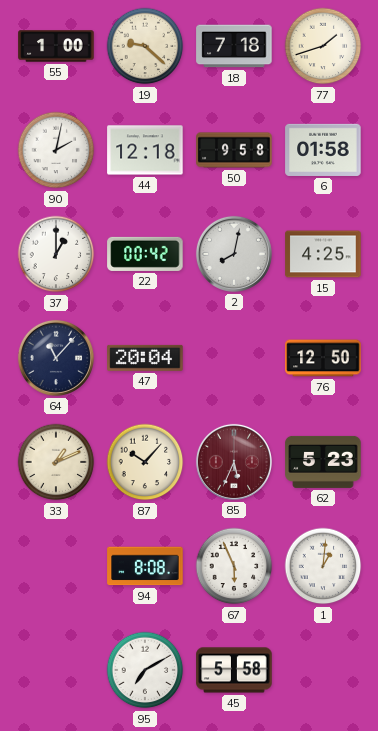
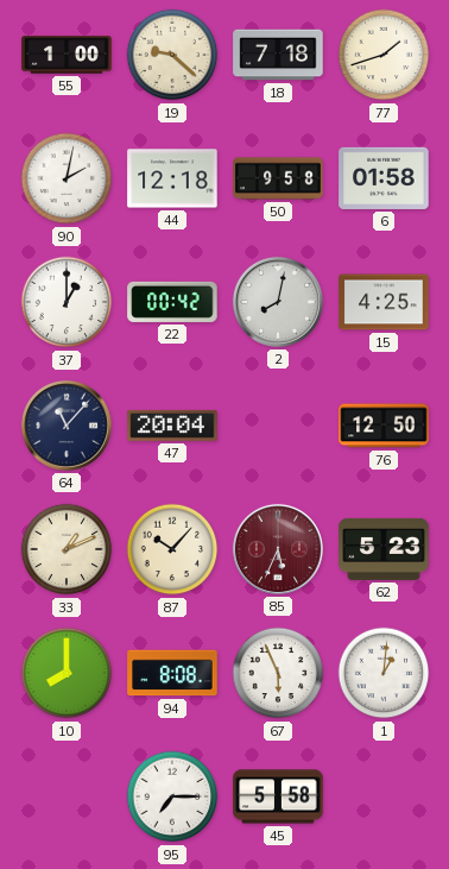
10: none -> 8:00 (67, 673)
95: 7:10 -> 7:15 (172, 796)
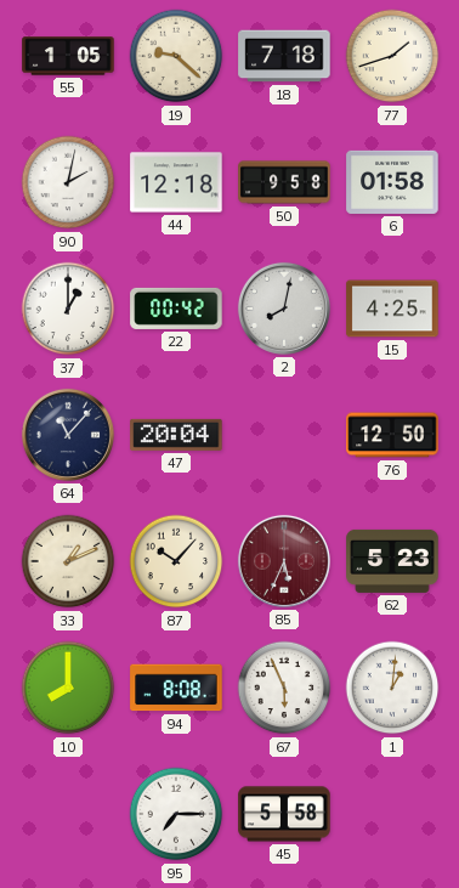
55: 1:00 -> 1:05 (68, 56)
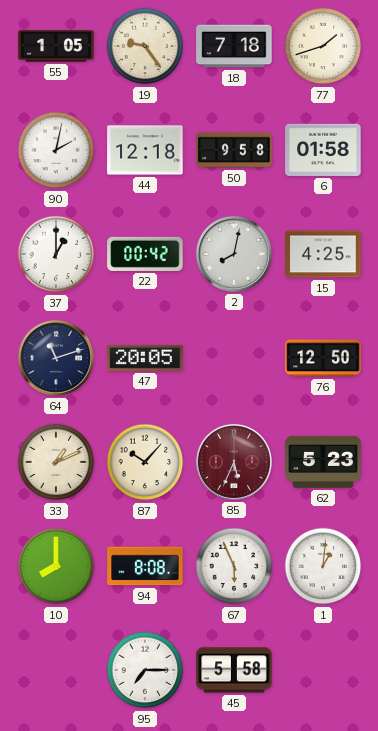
19: 9:22 -> 9:24 (145, 46)
64: 11:07 -> 11:12 (56, 358)
47: 20:04 -> 20:05 (145, 358)
